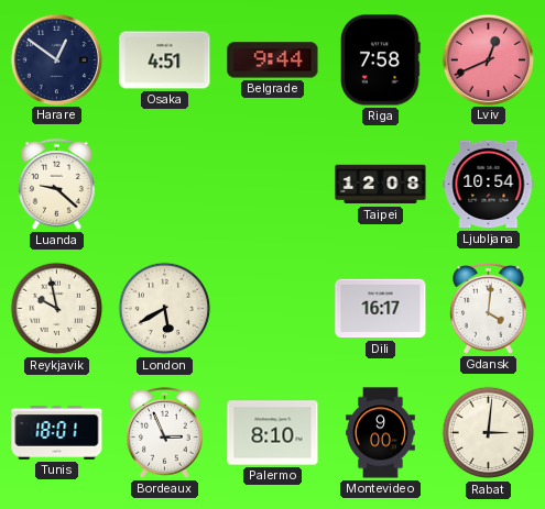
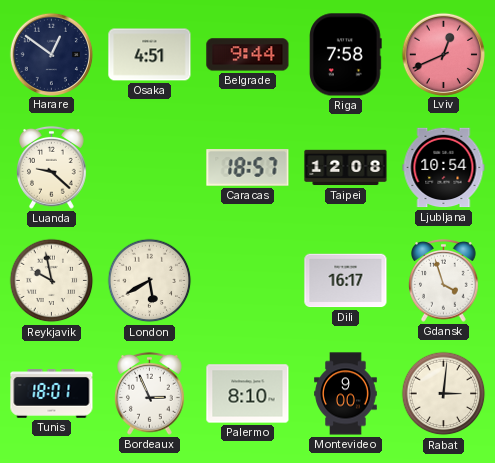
Caracas: none -> 18:57 (248, 168)
Gdansk: 4:01 -> 3:57 (444, 280)
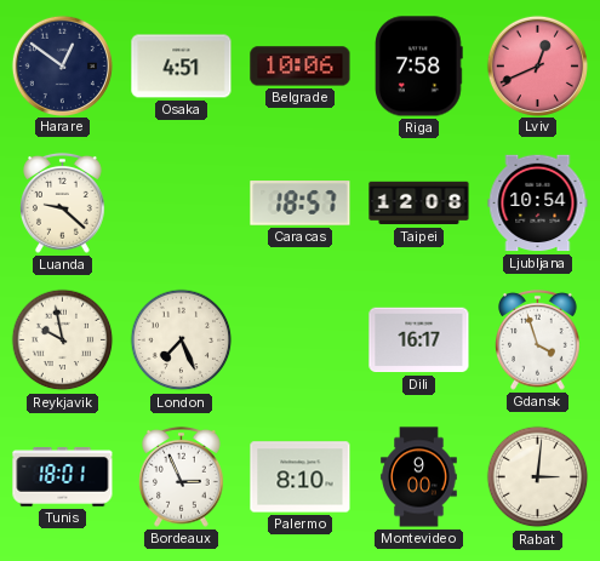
Belgrade: 9:44 -> 10:06 (301, 67)
London: 5:40 -> 7:26 (182, 340)
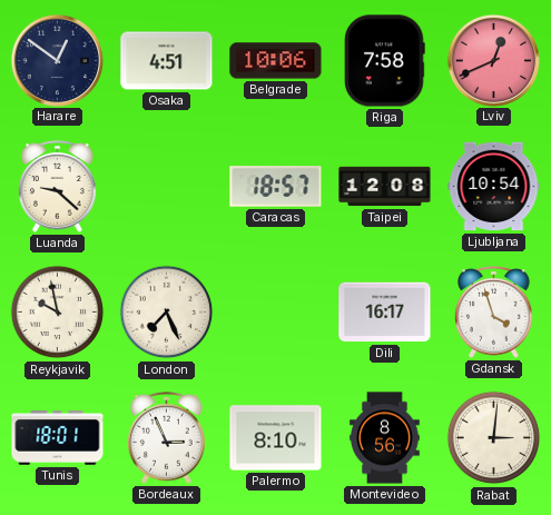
Montevideo: 9:00 -> 8:56 (385, 438)
